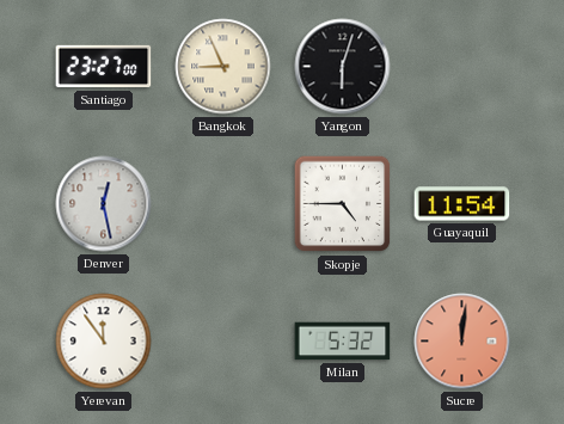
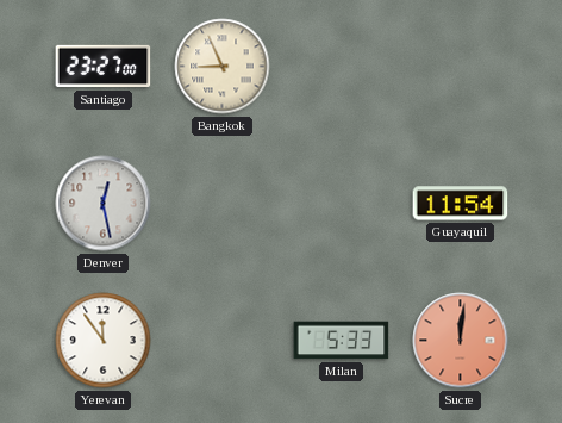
Yangon: 6:03 -> none (343, 67)
Skopje: 4:45 -> none (343, 204)
Milan: 5:32 -> 5:33 (342, 341)
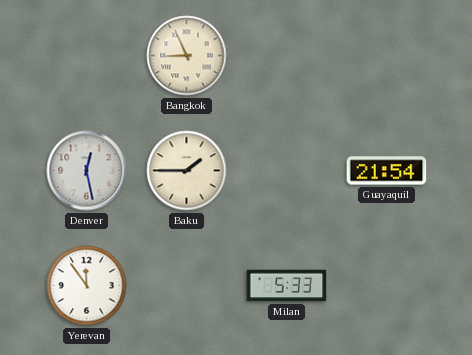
Santiago: 23:27 -> none (104, 67)
Baku: none -> 1:45 (187, 171)
Guayaquil: 11:54 -> 21:54 (387, 171)
Sucre: 12:01 -> none (461, 341)
